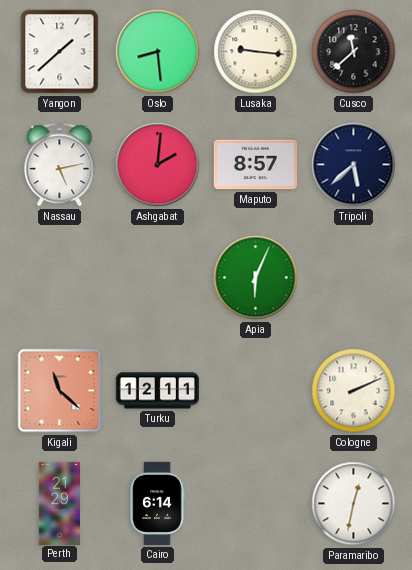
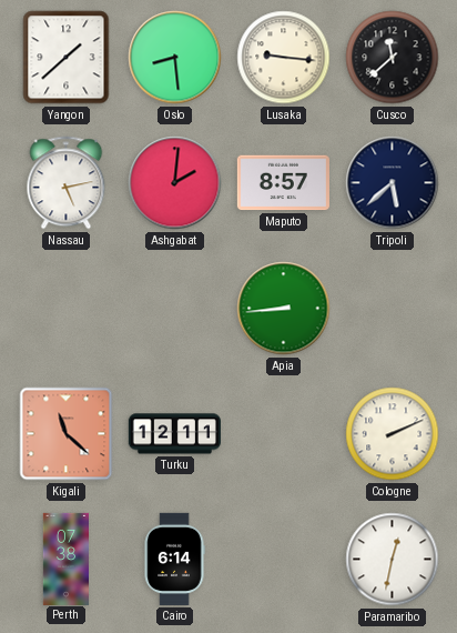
Apia: 6:04 -> 8:44 (284, 309)
Perth: 21:29 -> 07:38 (65, 559)
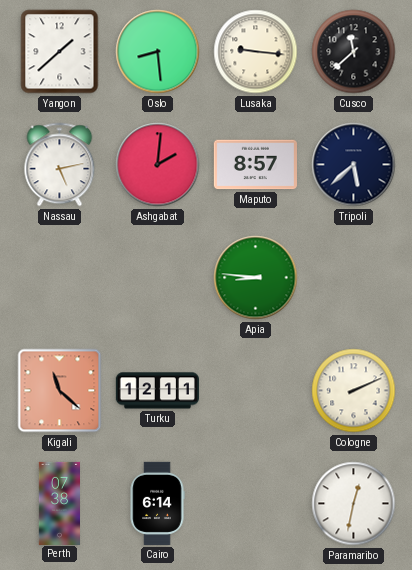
Apia: 8:44 -> 8:46 (256, 278)
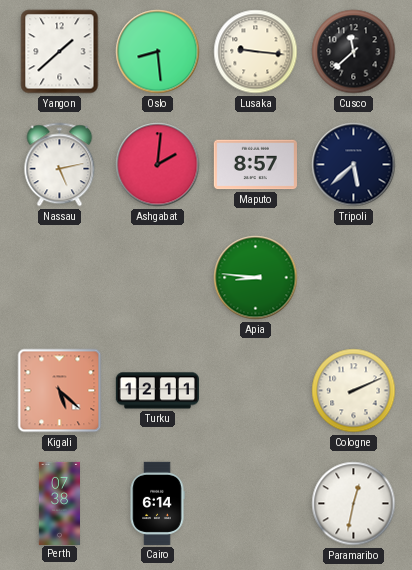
Kigali: 11:22 -> 5:22 (60, 391)
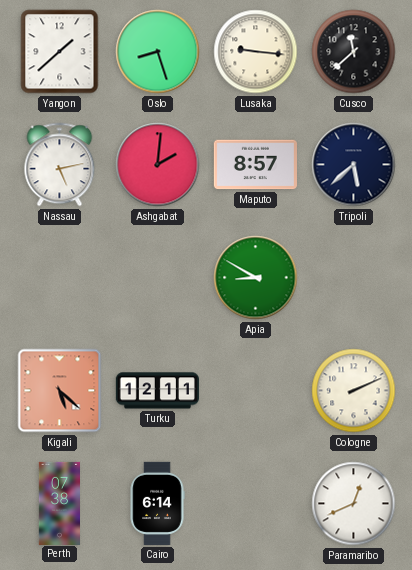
Oslo: 8:29 -> 8:27 (158, 52)
Apia: 8:46 -> 8:50 (256, 278)
Paramaribo: 12:32 -> 12:41 (354, 504)
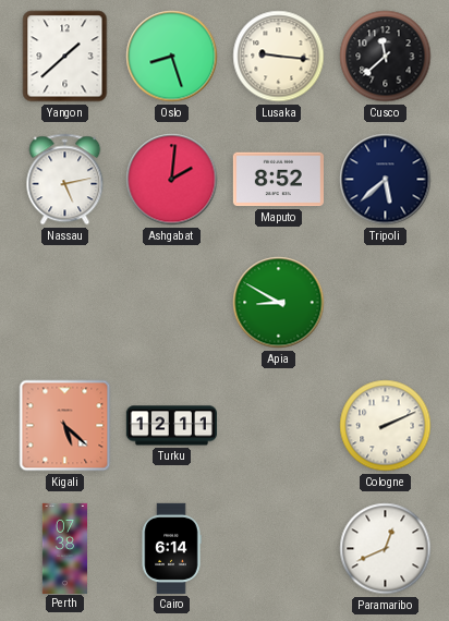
Maputo: 8:57 -> 8:52 (278, 180)
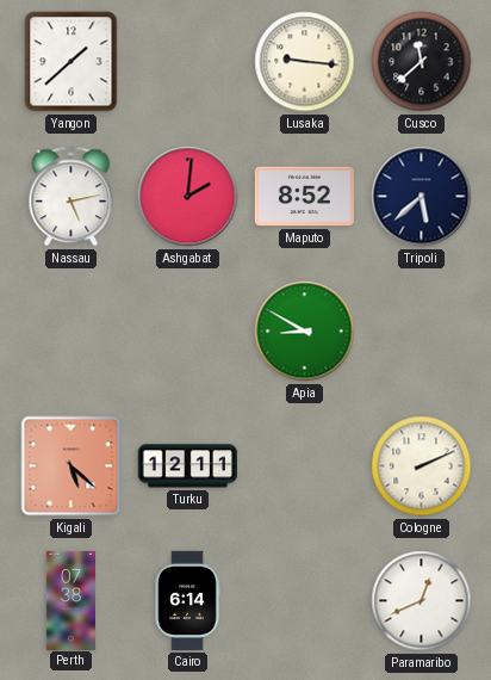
Oslo: 8:27 -> none (172, 57)
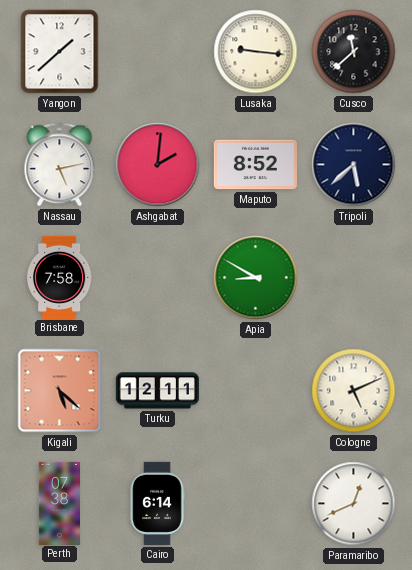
Brisbane: none -> 7:58 (59, 277)
Cologne: 2:11 -> 5:11 (354, 391)
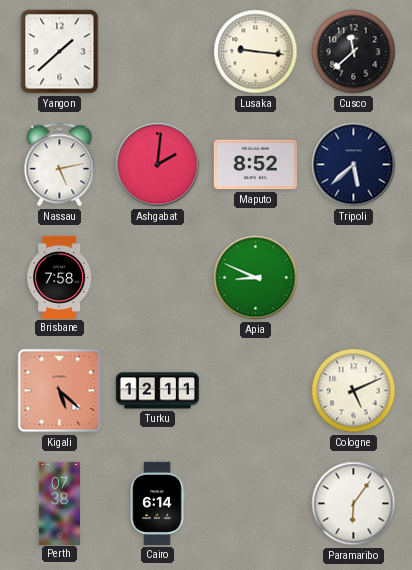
Apia: 8:50 -> 8:49 (256, 278)
Paramaribo: 12:41 -> 6:06 (354, 504)
